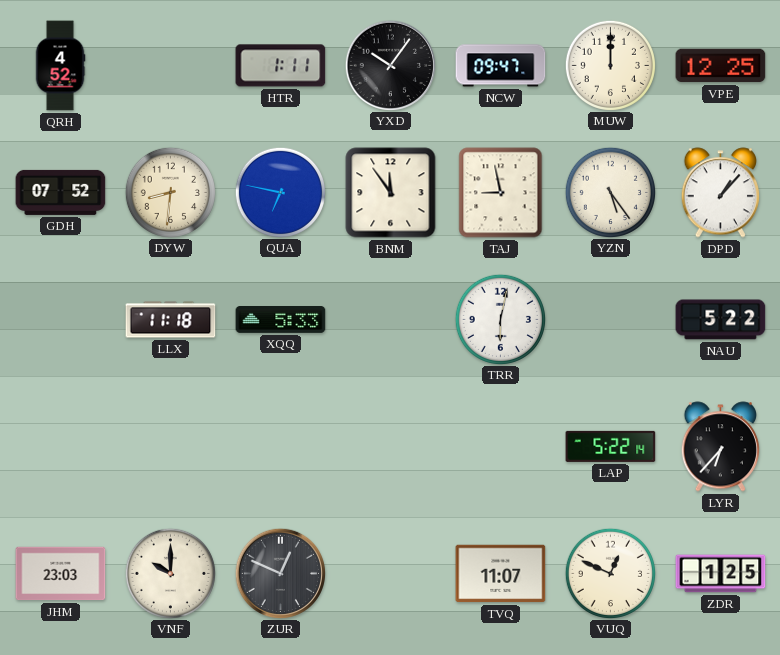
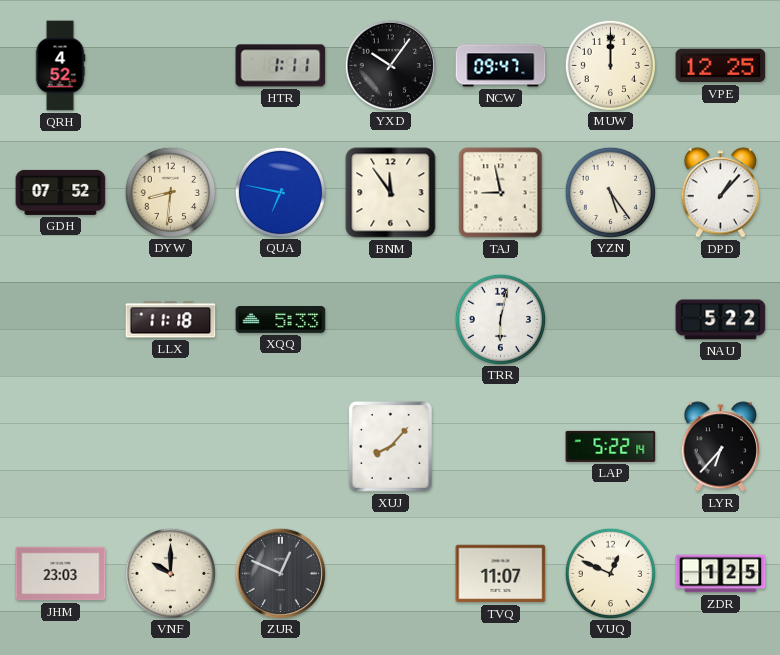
XUJ: none -> 8:07 (390, 446)
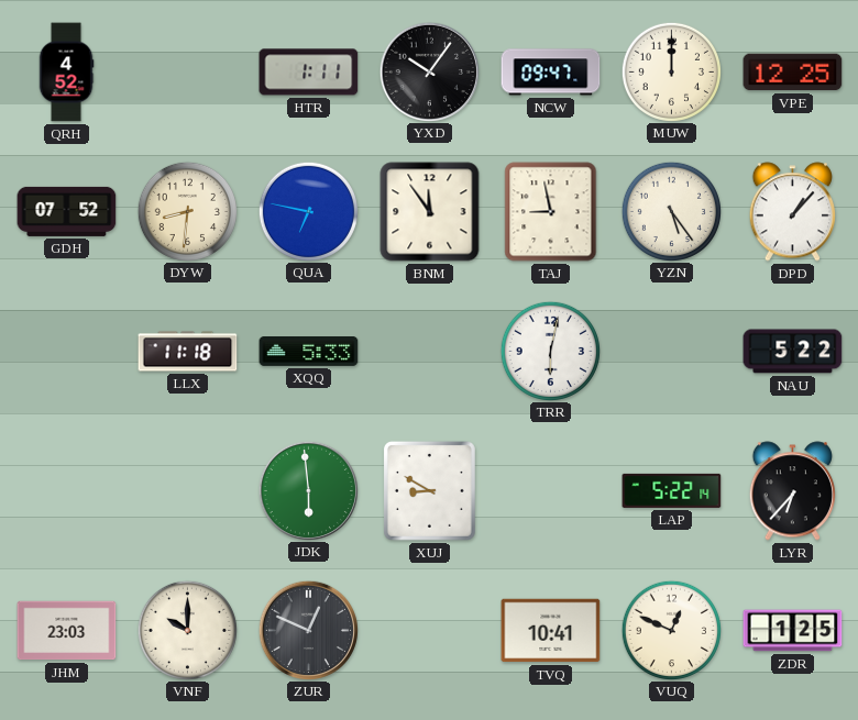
JDK: none -> 5:59 (308, 490)
XUJ: 8:07 -> 8:50 (429, 490)
TVQ: 11:07 -> 10:41 (551, 631)
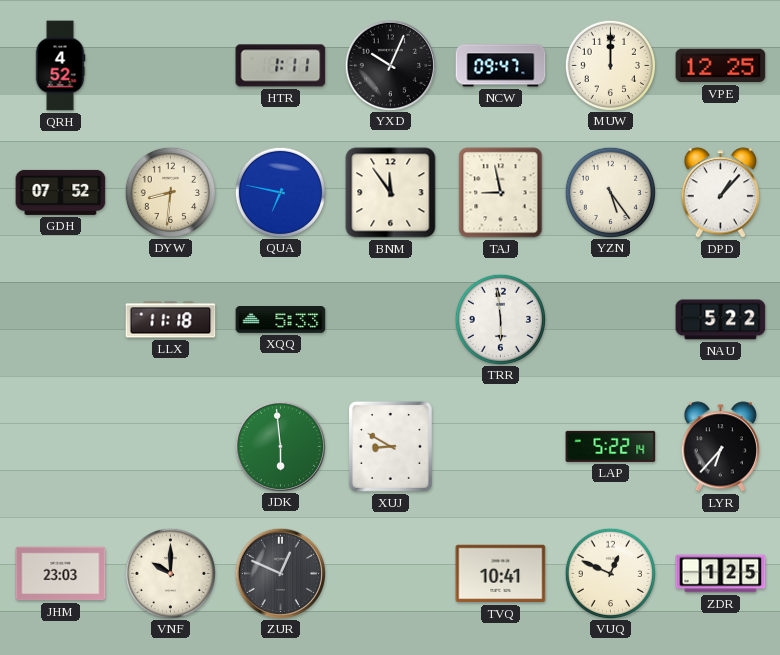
YXD: 10:06 -> 10:04 (390, 65)
TRR: 6:02 -> 5:59 (500, 319)
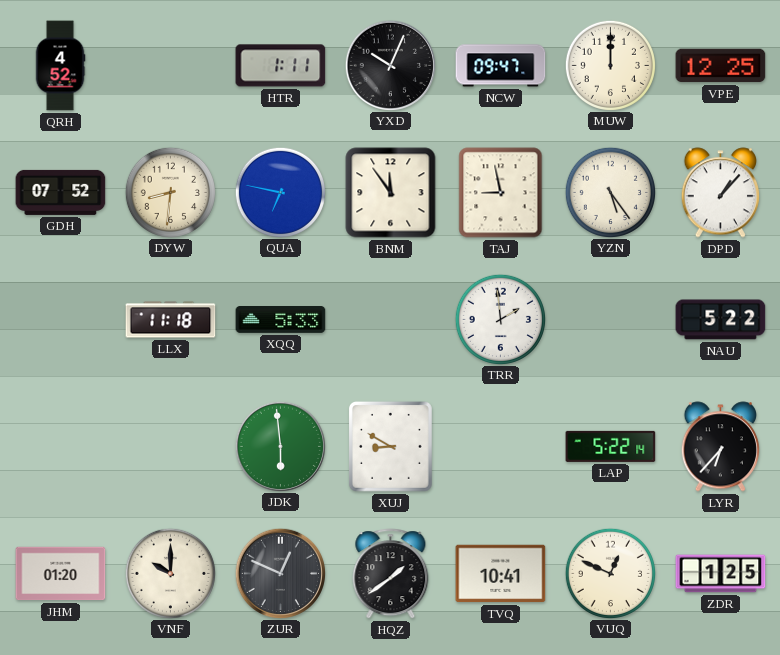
TRR: 5:59 -> 1:59 (500, 319)
JHM: 23:03 -> 01:20 (61, 574)
HQZ: none -> 1:39 (391, 574)
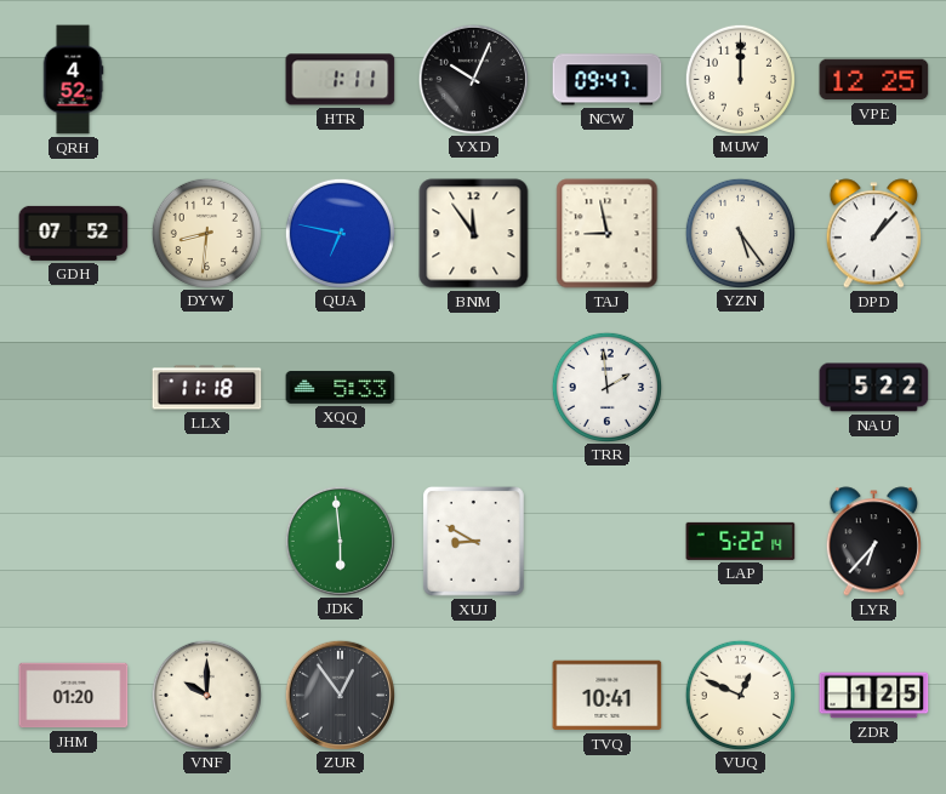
ZUR: 12:49 -> 12:54 (340, 695)
HQZ: 1:39 -> none (391, 574)
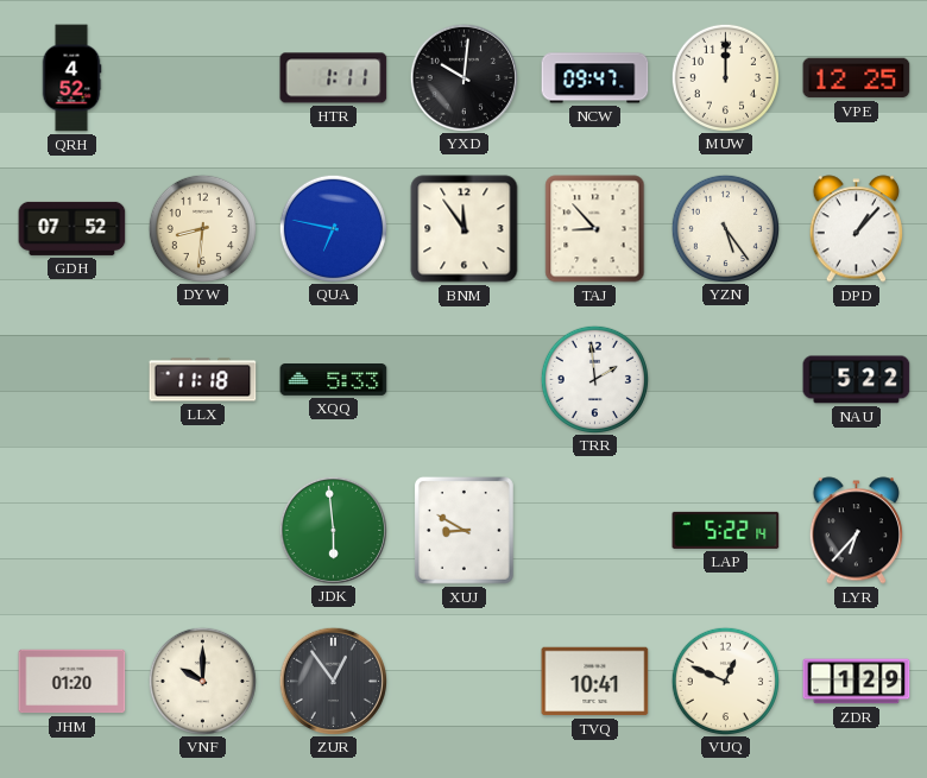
YXD: 10:04 -> 10:01 (463, 77)
TAJ: 8:58 -> 8:53 (595, 229)
ZDR: 1:25 -> 1:29 (857, 682)
